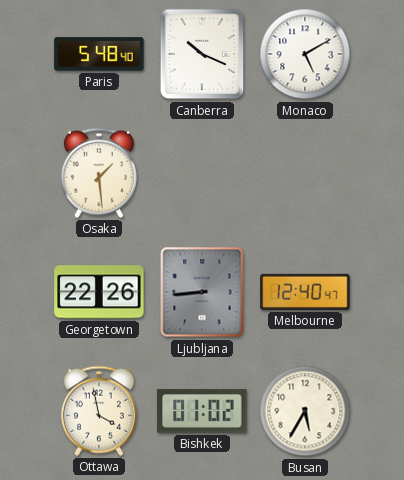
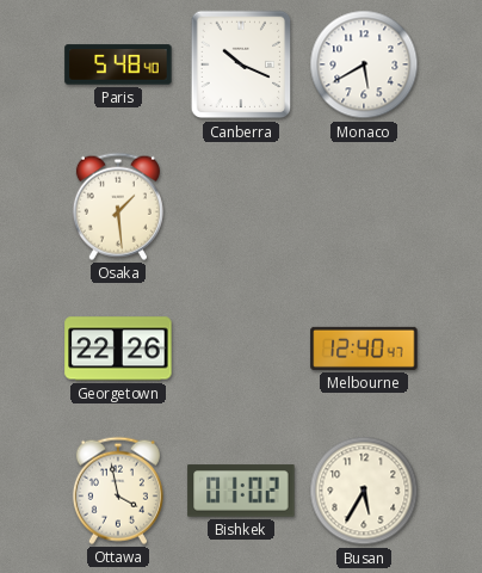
Monaco: 5:10 -> 5:40 (364, 64)
Ljubljana: 8:44 -> none (202, 292)
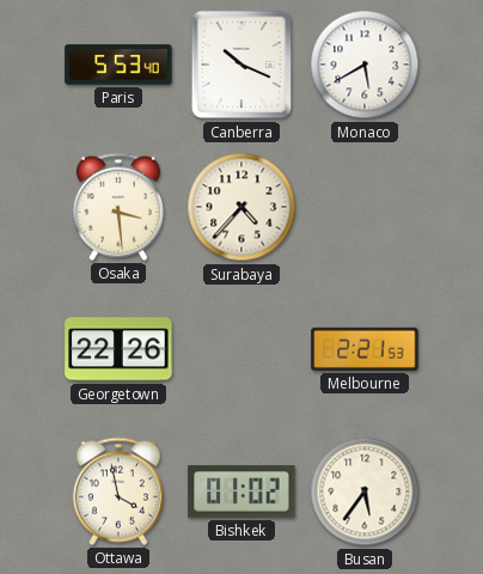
Paris: 5:48 -> 5:53 (118, 65)
Osaka: 1:29 -> 3:29 (118, 207)
Surabaya: none -> 4:37 (241, 207)
Melbourne: 12:40 -> 2:21 (365, 349)
Busan: 5:35 -> 5:36 (365, 491)
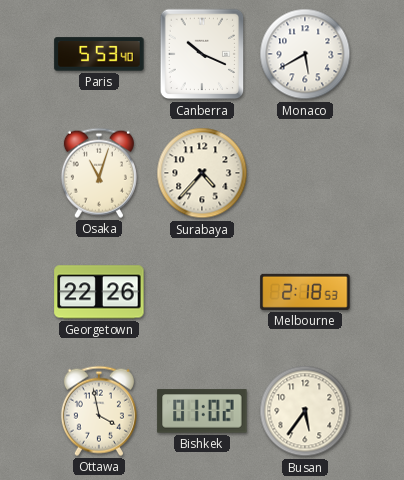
Osaka: 3:29 -> 11:03 (99, 173)
Melbourne: 2:21 -> 2:18 (305, 292)
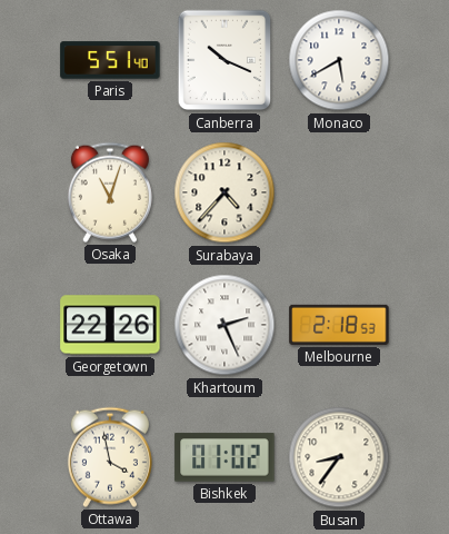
Paris: 5:53 -> 5:51 (110, 60)
Khartoum: none -> 2:26 (225, 325)
Busan: 5:36 -> 8:36 (339, 457)
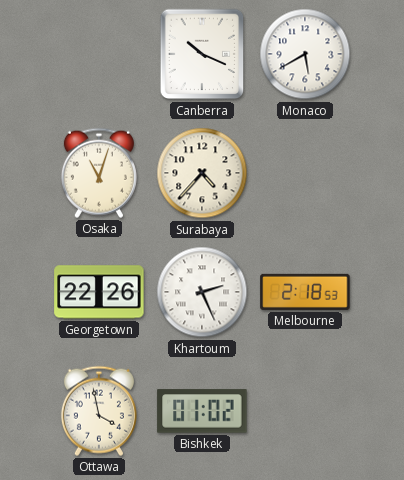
Paris: 5:51 -> none (110, 60)
Busan: 8:36 -> none (339, 457)
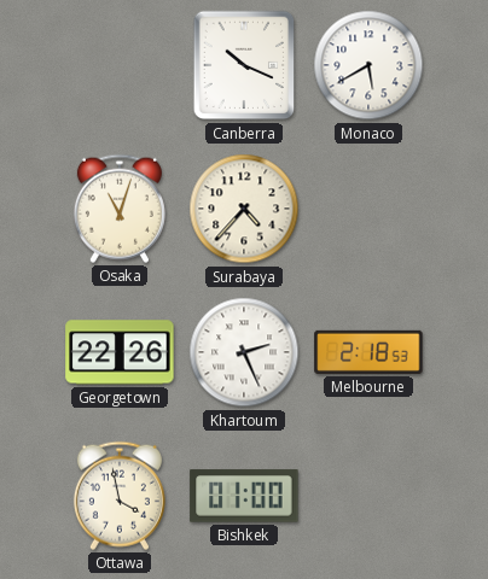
Bishkek: 01:02 -> 01:00 (244, 496)
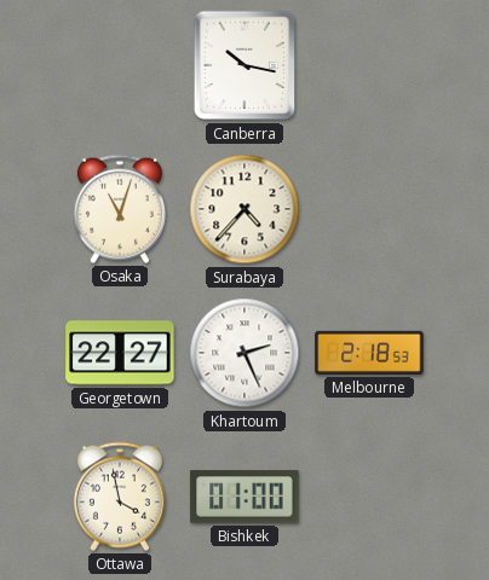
Canberra: 10:19 -> 10:17 (244, 65)
Monaco: 5:40 -> none (368, 65)
Georgetown: 22:26 -> 22:27 (120, 353)
